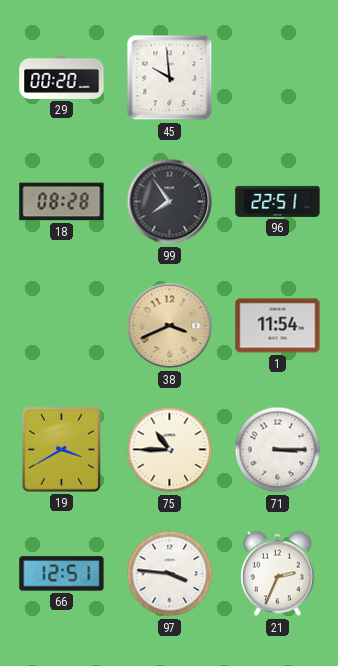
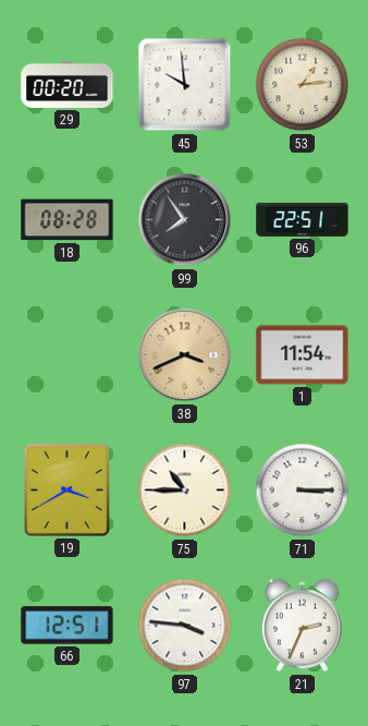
53: none -> 1:14 (303, 85)
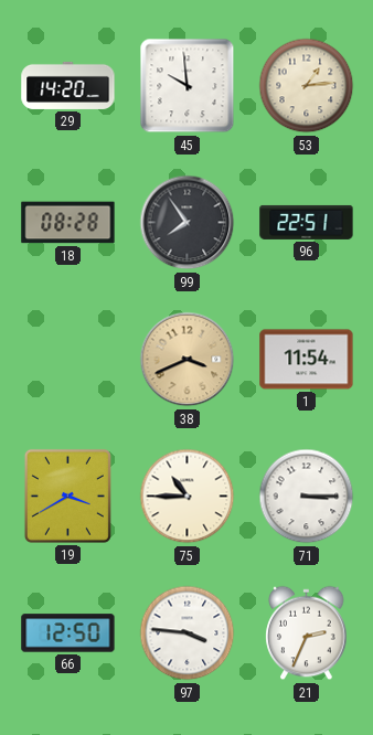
29: 00:20 -> 14:20 (68, 85)
66: 12:51 -> 12:50 (68, 633)
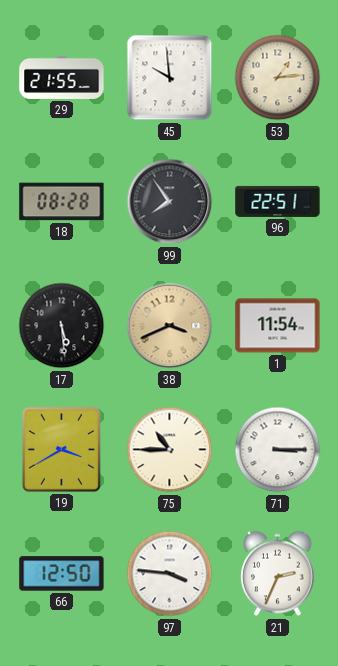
29: 14:20 -> 21:55 (62, 77)
17: none -> 5:29 (62, 326)
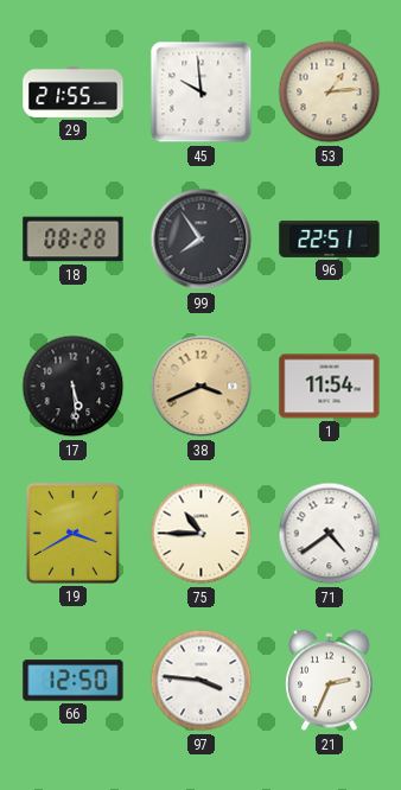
71: 3:15 -> 4:39 (330, 534)
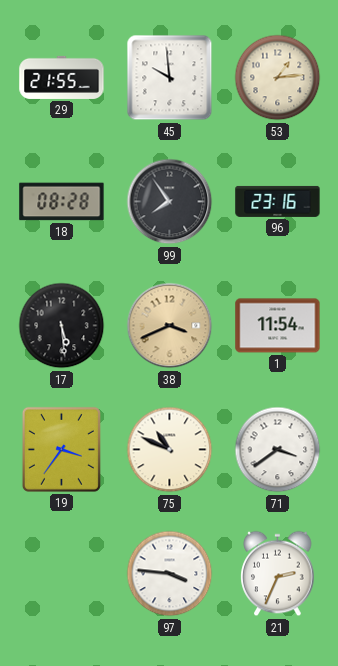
96: 22:51 -> 23:16 (278, 201)
19: 3:40 -> 3:36 (61, 449)
75: 10:45 -> 10:49 (170, 450)
71: 4:39 -> 3:39 (278, 450)
66: 12:50 -> none (74, 681)
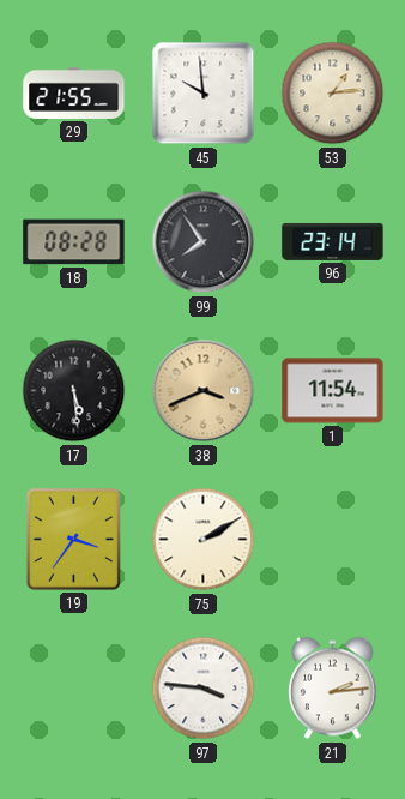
96: 23:16 -> 23:14 (333, 241)
75: 10:49 -> 2:10 (204, 540)
71: 3:39 -> none (278, 450)
21: 2:34 -> 2:14 (333, 689)
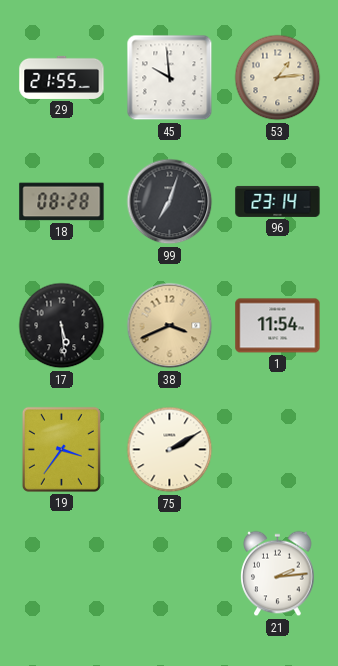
99: 7:54 -> 7:03 (170, 202)
97: 3:46 -> none (204, 689)
